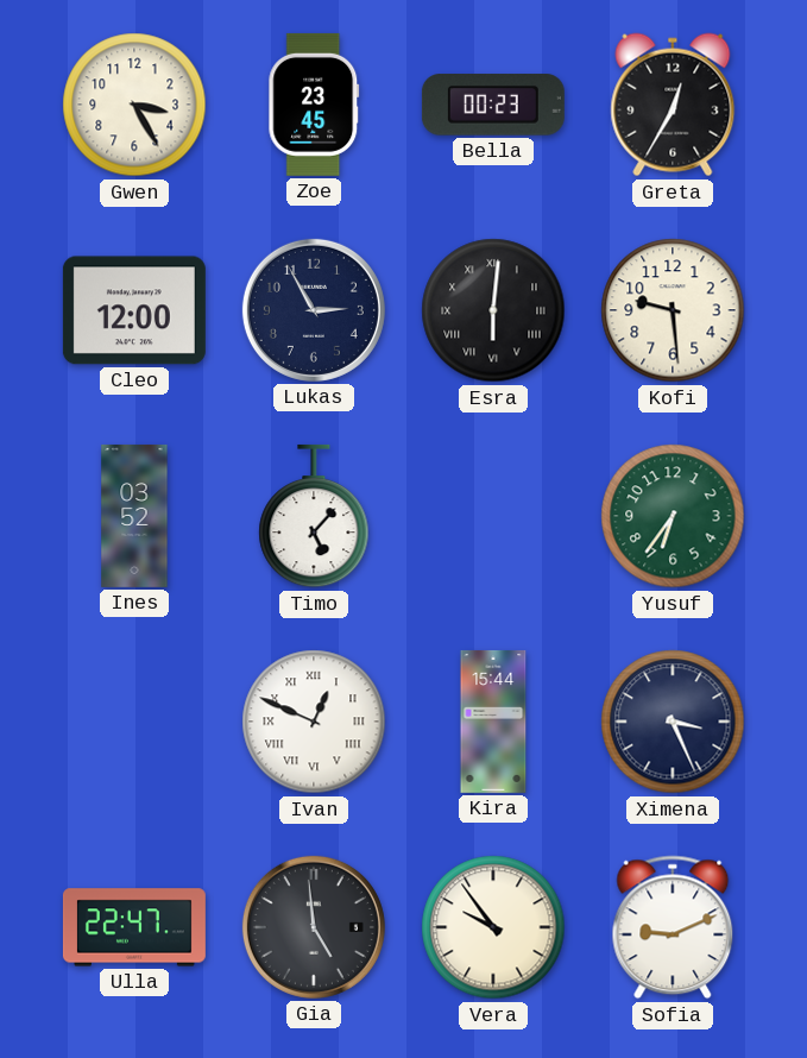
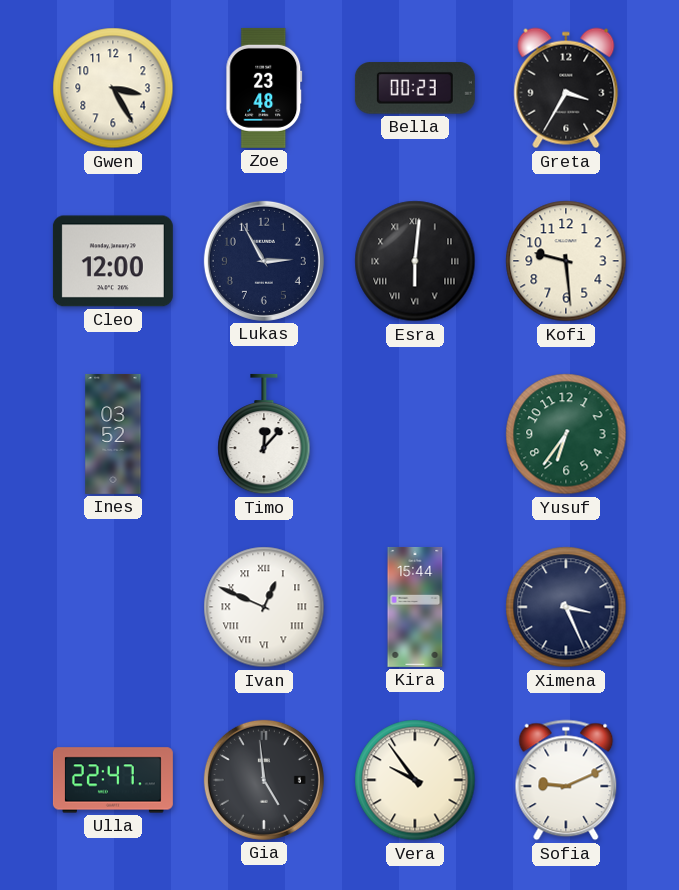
Zoe: 23:45 -> 23:48 (264, 88)
Greta: 12:35 -> 3:35 (566, 88)
Timo: 5:07 -> 12:07 (264, 434)
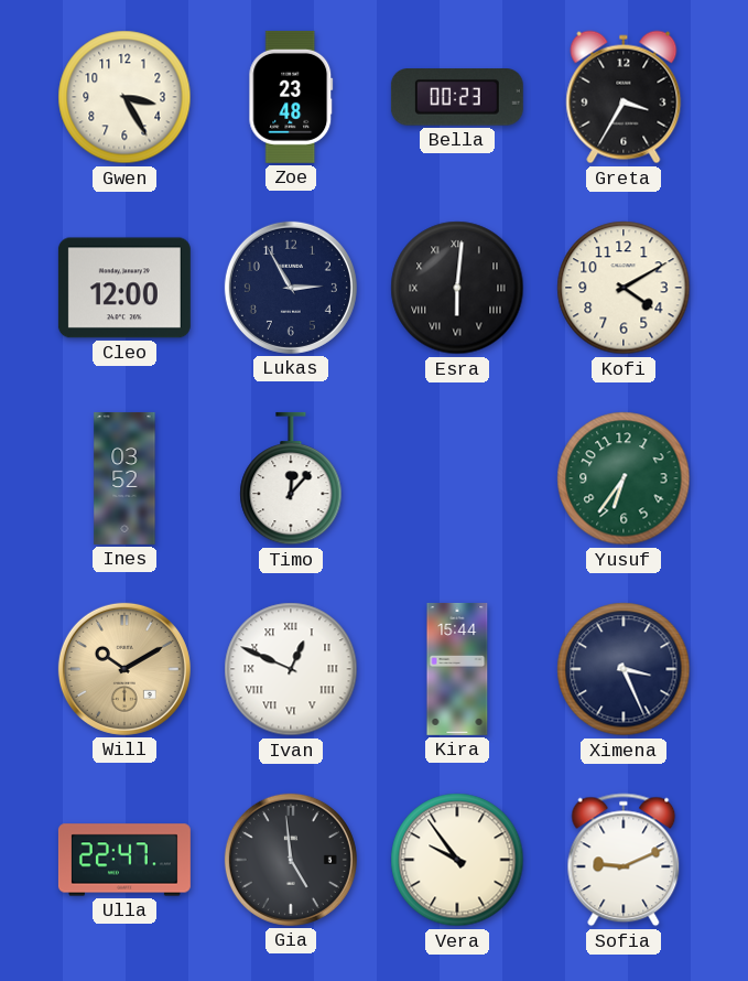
Kofi: 9:29 -> 4:10 (624, 288)
Will: none -> 10:10 (124, 669)
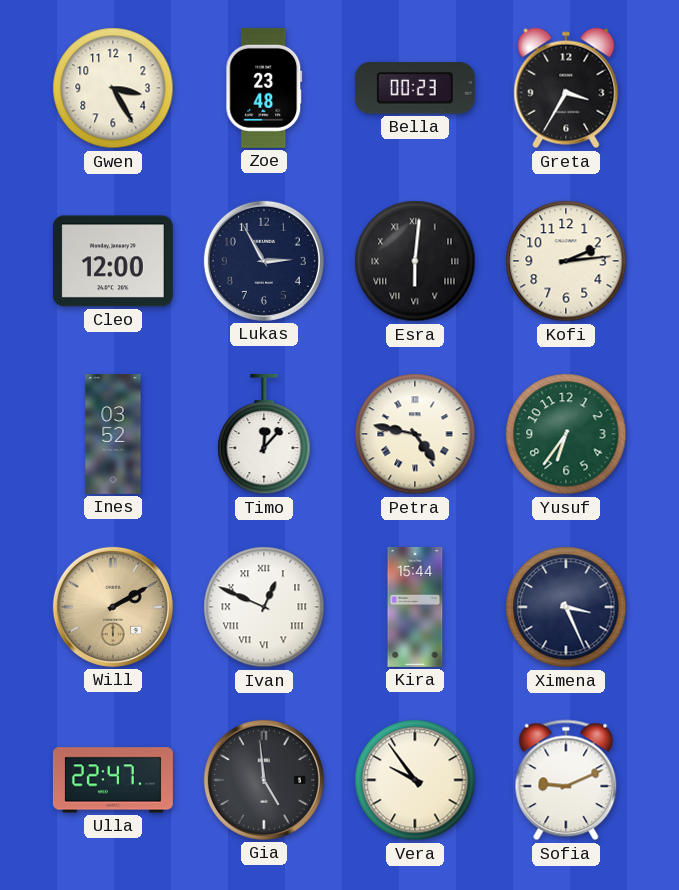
Kofi: 4:10 -> 2:14 (566, 261)
Petra: none -> 4:47 (415, 434)
Will: 10:10 -> 2:10 (113, 607)
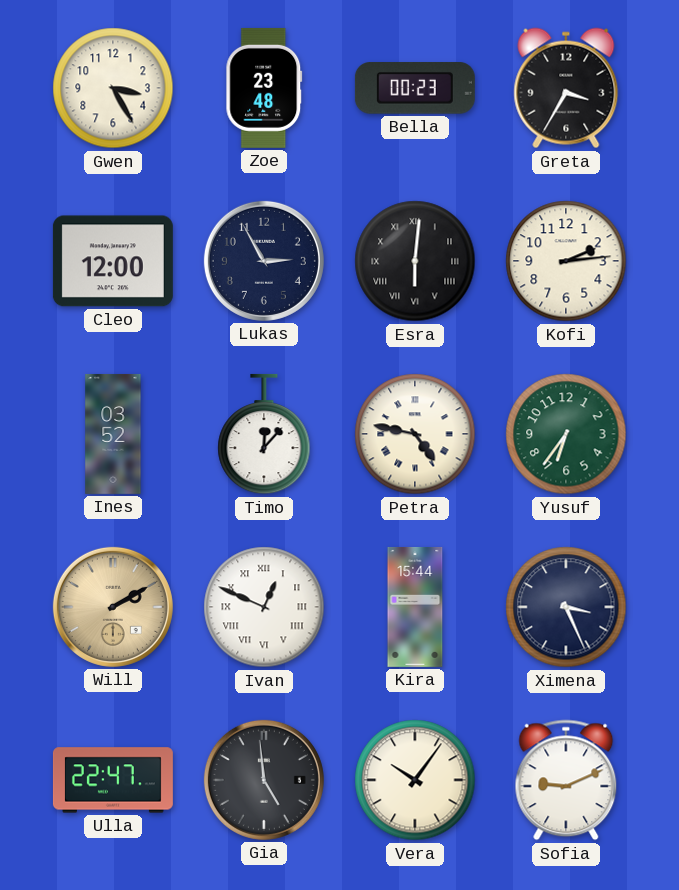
Vera: 9:54 -> 10:06 (415, 780)
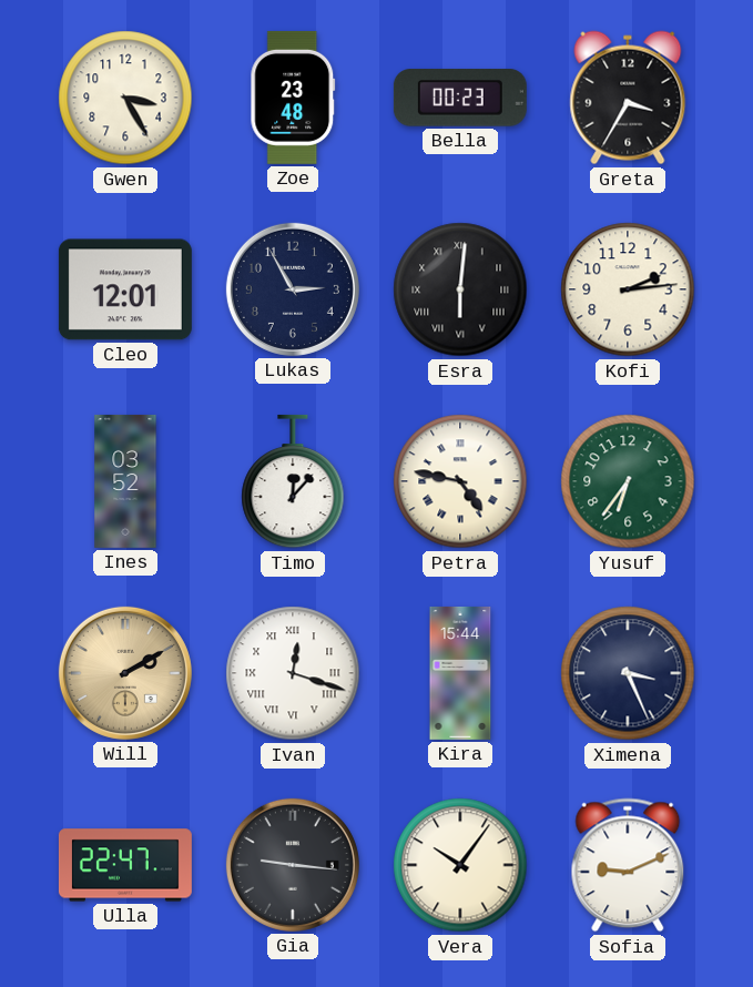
Cleo: 12:00 -> 12:01 (125, 289)
Ivan: 12:49 -> 12:18 (293, 673)
Gia: 4:59 -> 9:16 (293, 865)
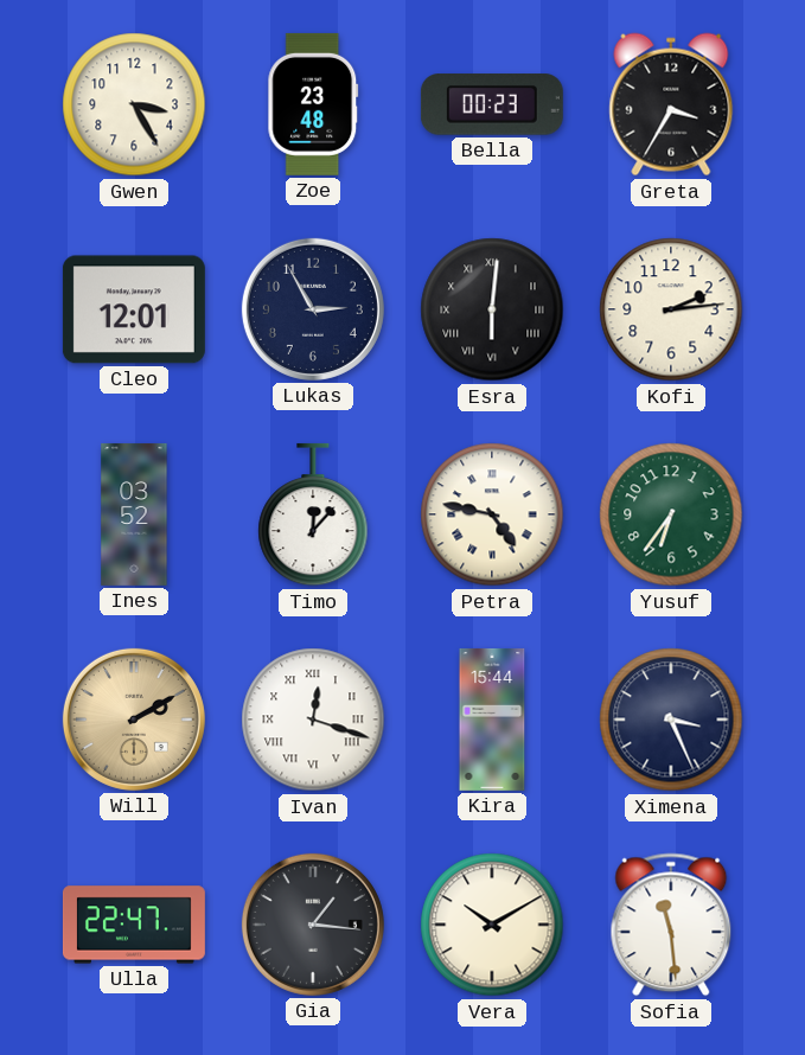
Gia: 9:16 -> 1:16 (313, 925)
Vera: 10:06 -> 10:10 (492, 925)
Sofia: 9:11 -> 11:29 (671, 925)
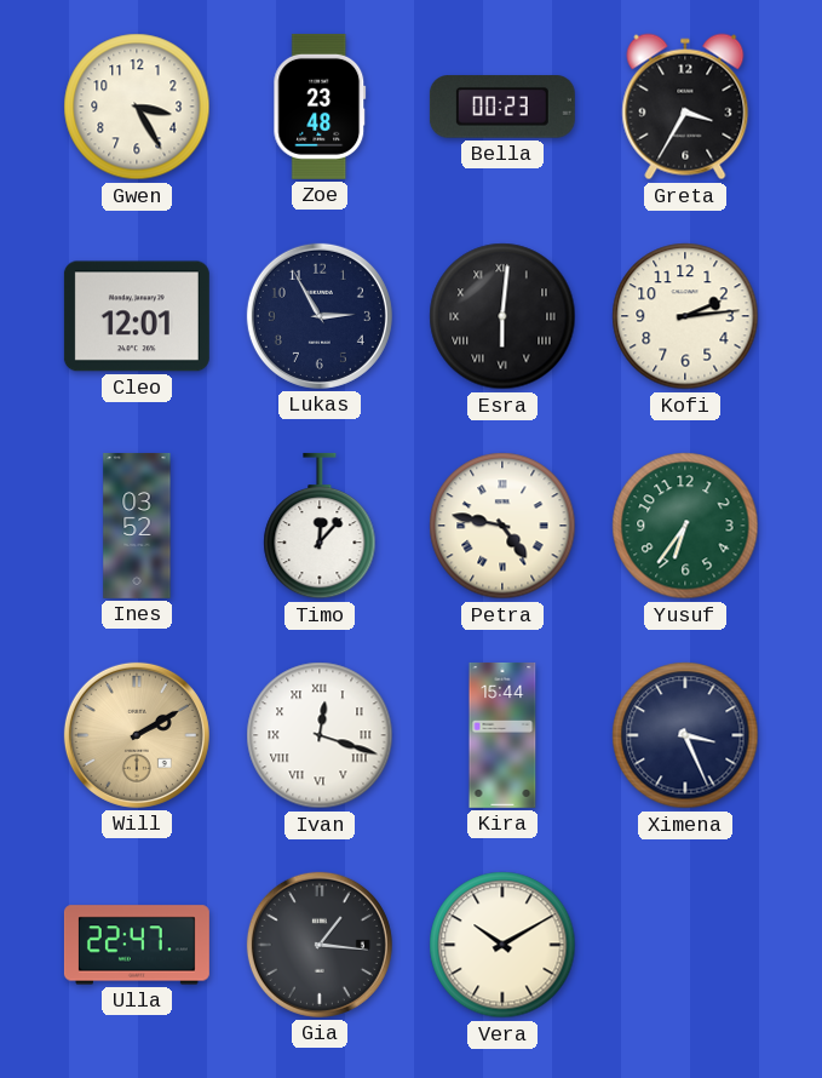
Sofia: 11:29 -> none (671, 925)
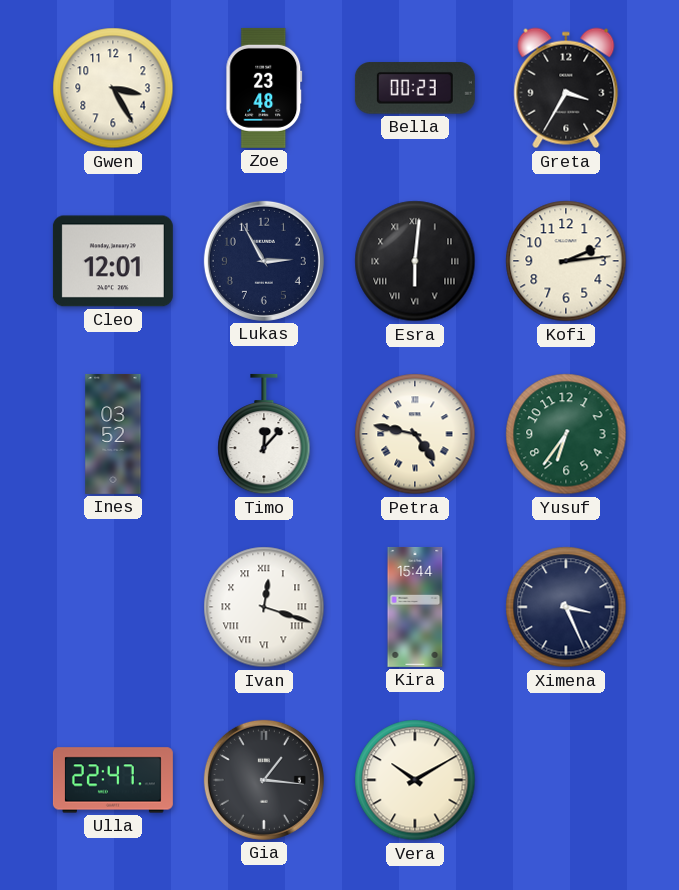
Will: 2:10 -> none (137, 735)
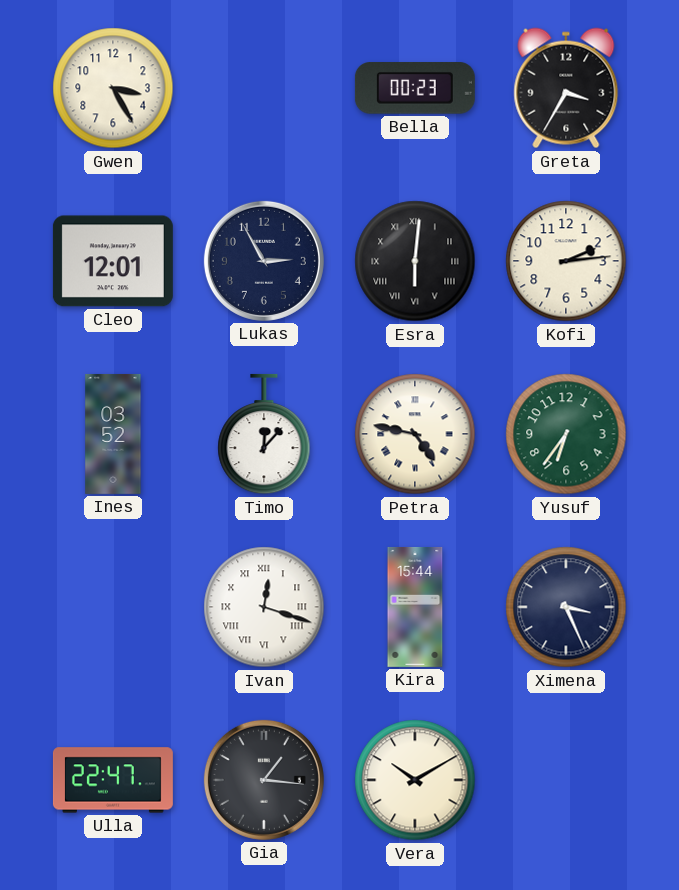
Zoe: 23:48 -> none (264, 88)
